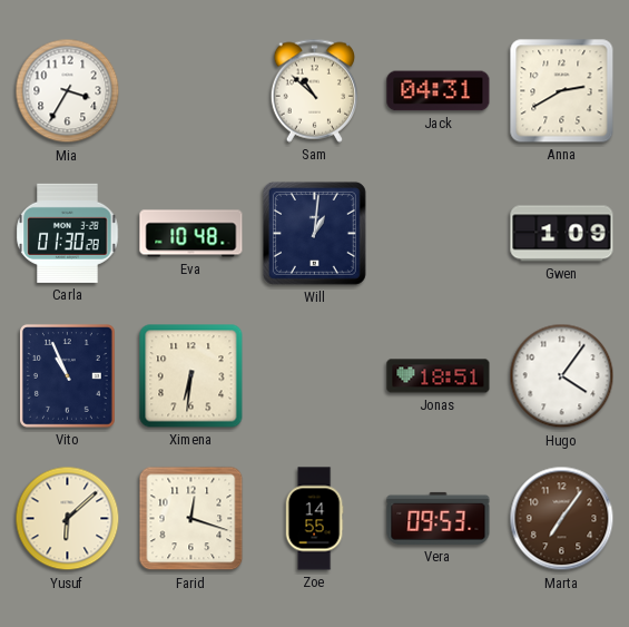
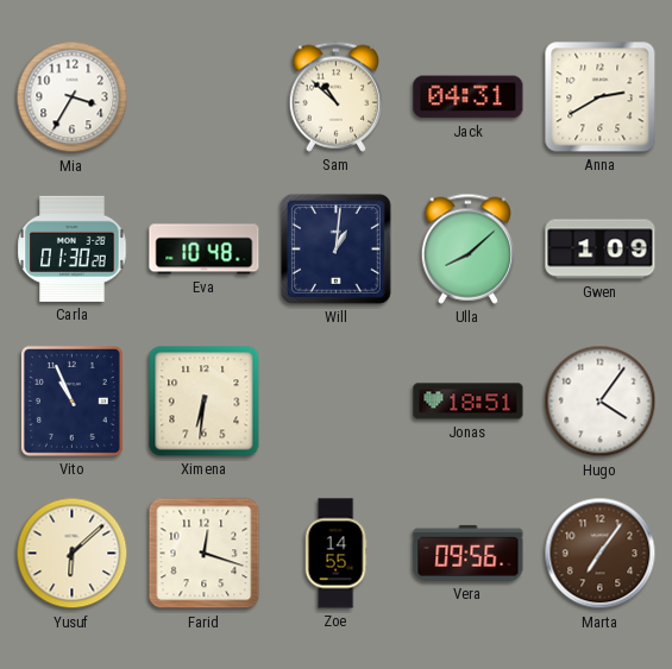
Ulla: none -> 8:08 (467, 248)
Vera: 09:53 -> 09:56 (469, 553)
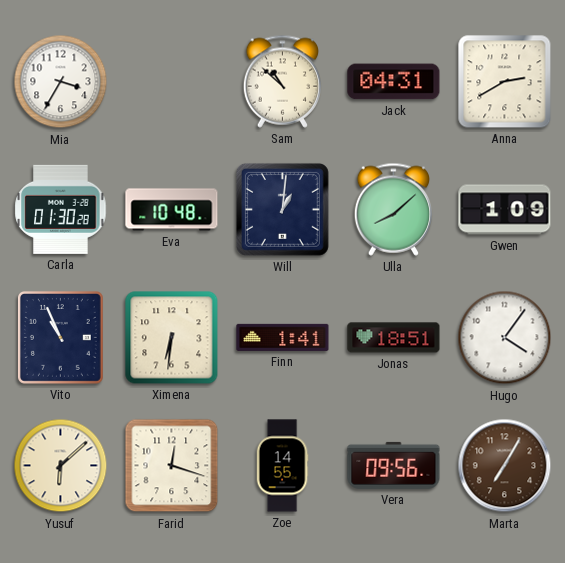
Finn: none -> 1:41 (283, 337)
Marta: 7:06 -> 7:05 (505, 466)
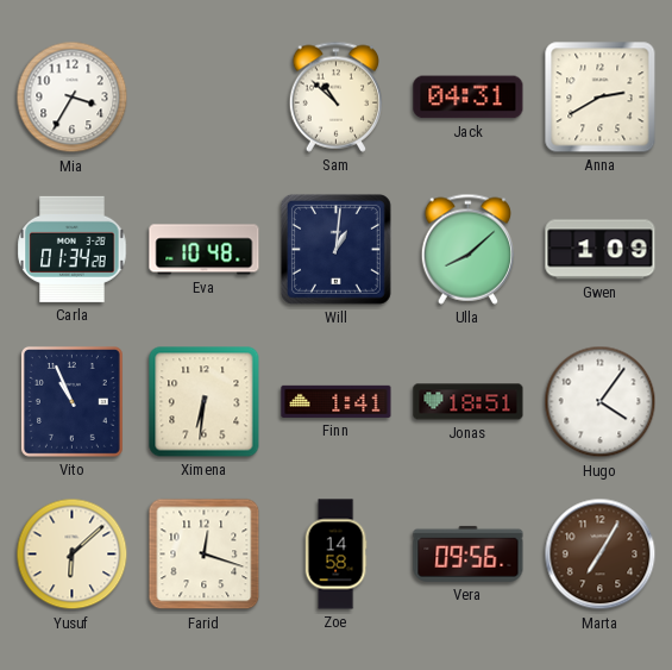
Carla: 01:30 -> 01:34 (73, 249)
Zoe: 14:55 -> 14:58 (335, 555)
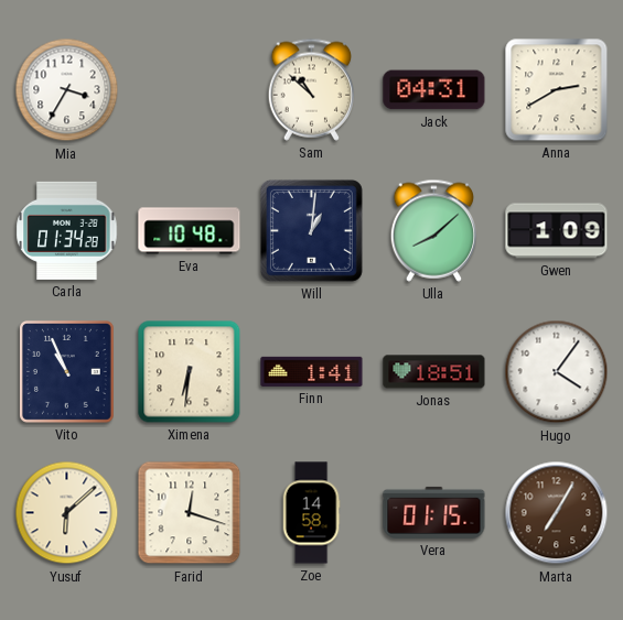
Vera: 09:56 -> 01:15 (434, 512)
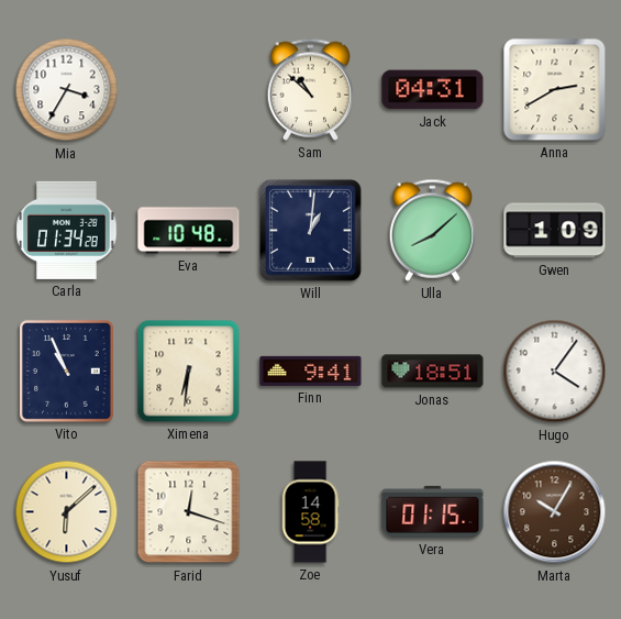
Finn: 1:41 -> 9:41 (311, 371)
Marta: 7:05 -> 10:05 (555, 512)
